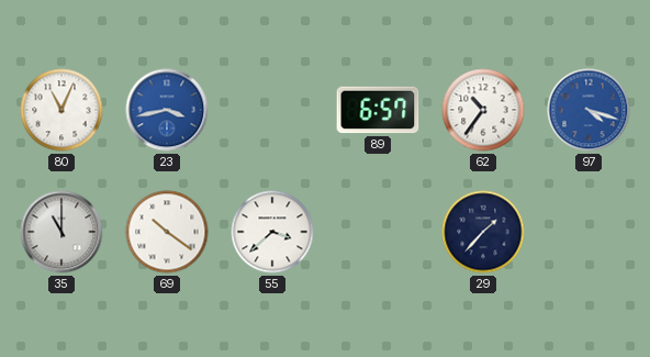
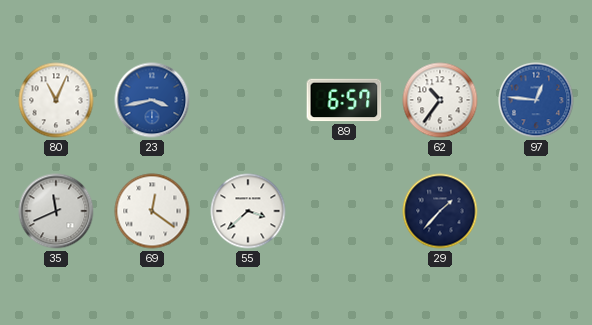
97: 4:18 -> 12:46 (536, 100)
35: 11:00 -> 11:41 (56, 211)
69: 10:21 -> 12:21 (152, 211)
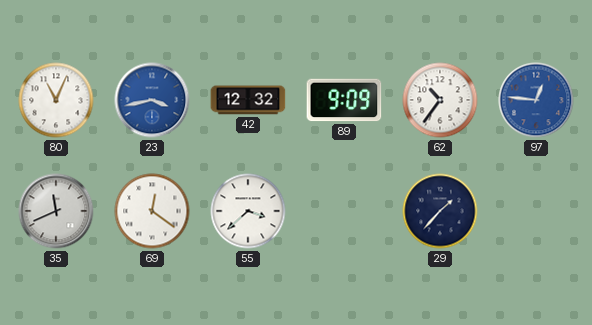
42: none -> 12:32 (248, 100)
89: 6:57 -> 9:09 (344, 100)
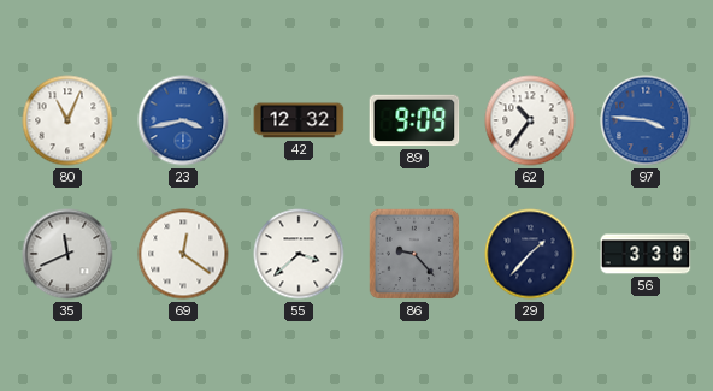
97: 12:46 -> 3:46 (646, 120)
86: none -> 9:23 (414, 254)
56: none -> 3:38 (646, 254)
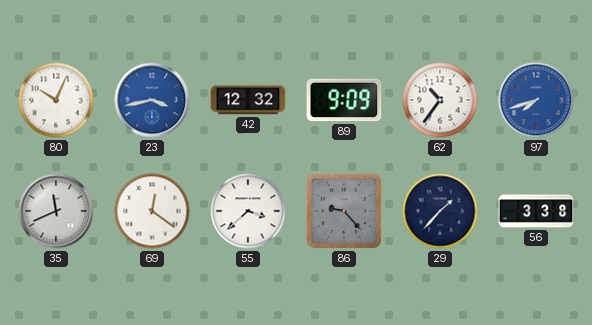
80: 11:04 -> 10:04 (56, 100)
97: 3:46 -> 7:42 (536, 100)
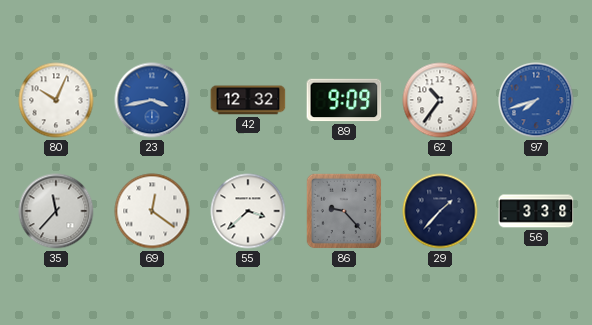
35: 11:41 -> 11:37 (56, 211)
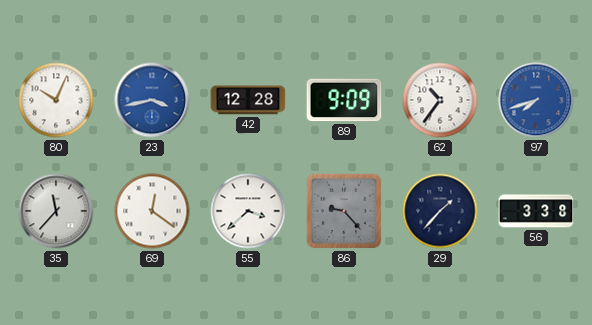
42: 12:32 -> 12:28 (248, 100)
